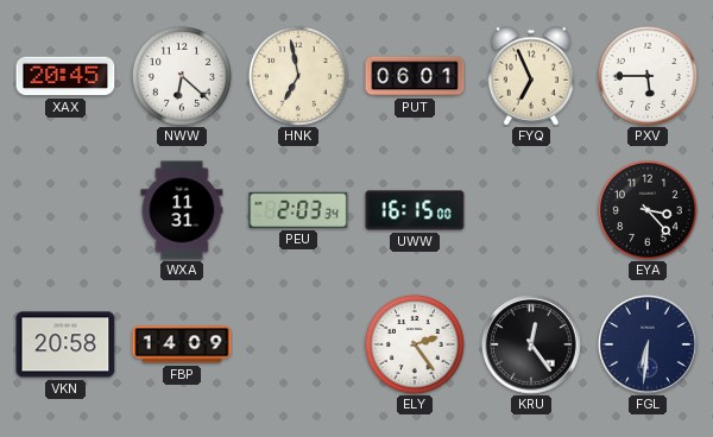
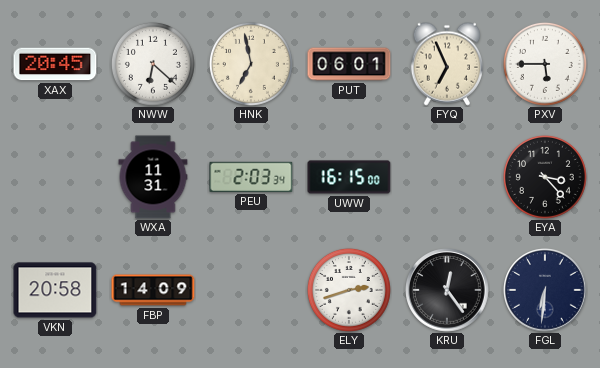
ELY: 2:24 -> 2:42 (349, 290)
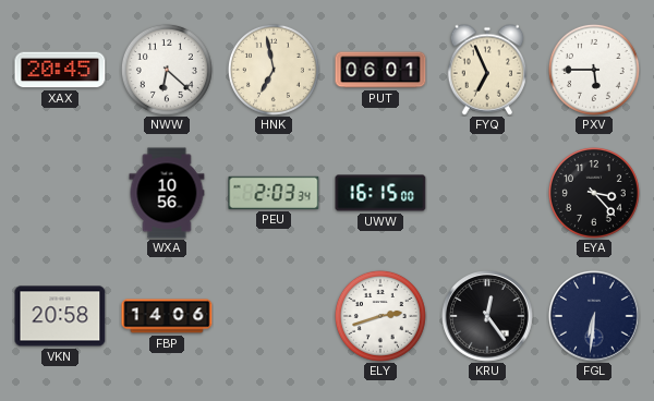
WXA: 11:31 -> 10:56 (167, 193)
FBP: 14:09 -> 14:06 (167, 316)
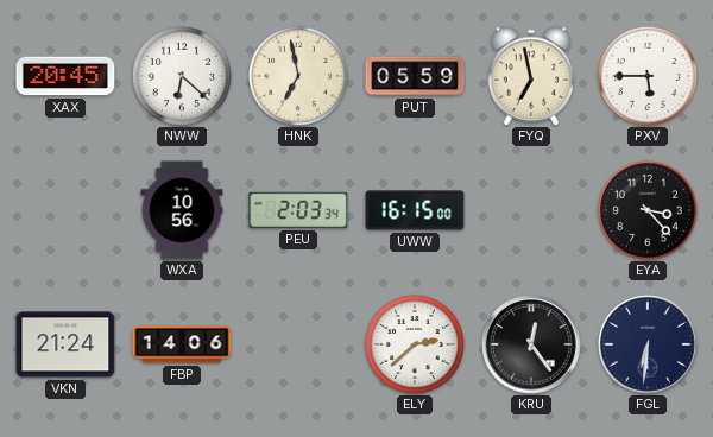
PUT: 06:01 -> 05:59 (415, 76)
FYQ: 6:56 -> 6:58 (531, 76)
VKN: 20:58 -> 21:24 (65, 344)
ELY: 2:42 -> 2:38 (415, 344)
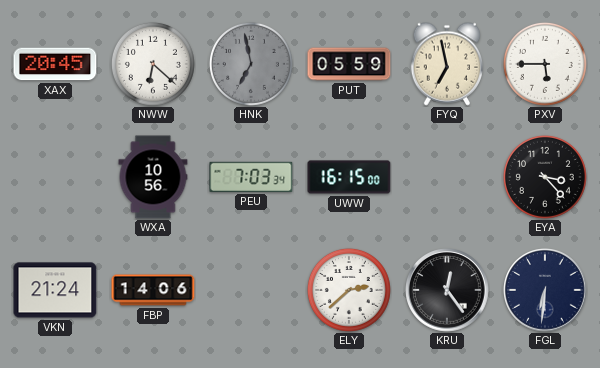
HNK dial: cream -> grey (251, 64)
PEU: 2:03 -> 7:03 (251, 177)
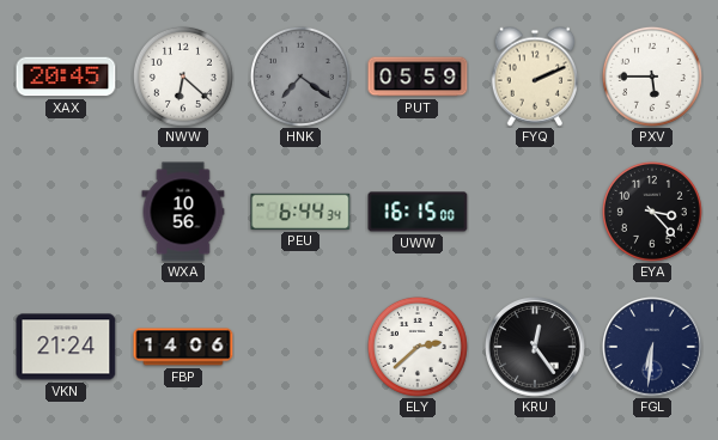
HNK: 6:58 -> 7:21 (300, 77)
FYQ: 6:58 -> 2:11 (535, 77)
PEU: 7:03 -> 6:44 (300, 212)
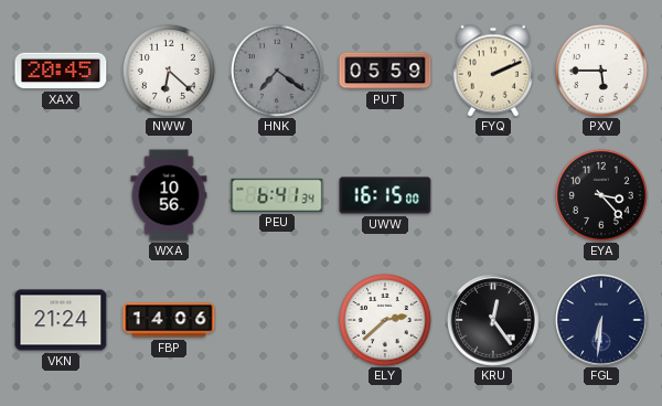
PEU: 6:44 -> 6:41 (277, 195)
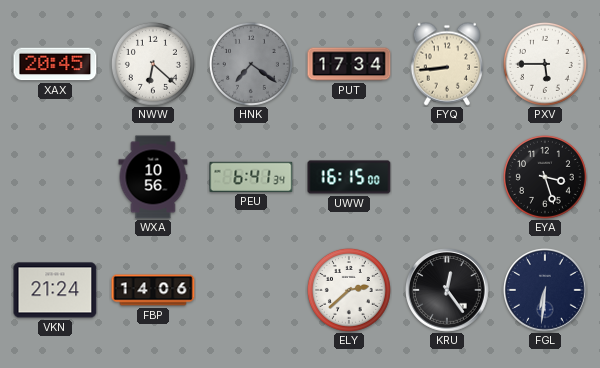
PUT: 05:59 -> 17:34 (349, 64)
FYQ: 2:11 -> 8:44 (447, 64)
EYA: 3:23 -> 3:27 (545, 177)
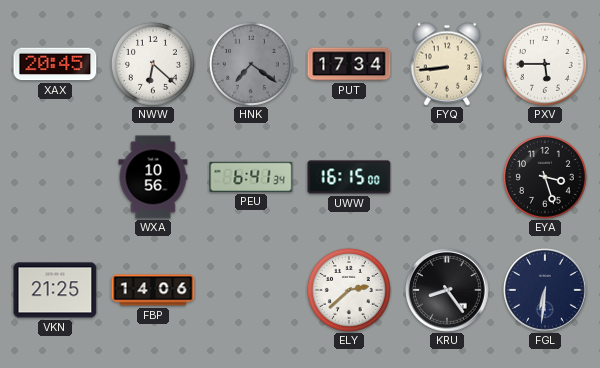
VKN: 21:24 -> 21:25 (55, 290)
KRU: 12:24 -> 8:24 (448, 291)
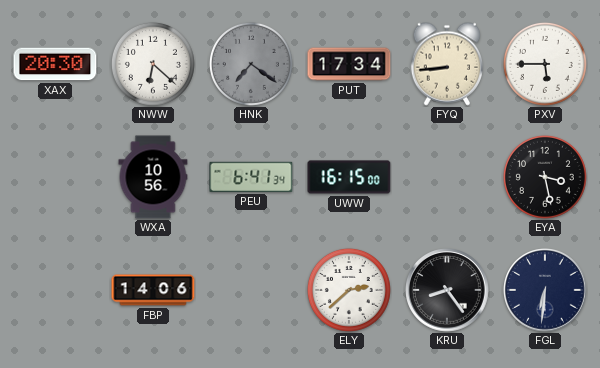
XAX: 20:45 -> 20:30 (55, 64)
EYA: 3:27 -> 3:28 (545, 177)
VKN: 21:25 -> none (55, 290)
